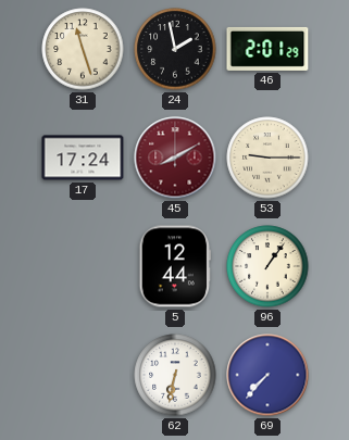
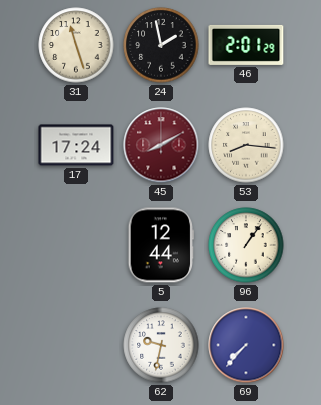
53: 9:15 -> 8:16 (246, 145)
62: 6:32 -> 9:32 (161, 345)
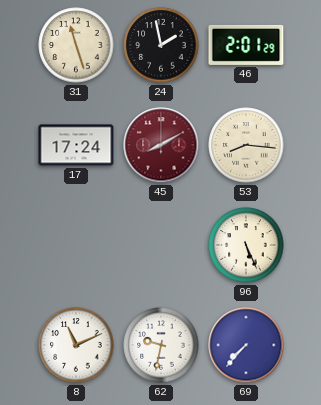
5: 12:44 -> none (160, 245)
96: 1:06 -> 5:26 (246, 245)
8: none -> 11:11 (76, 345)
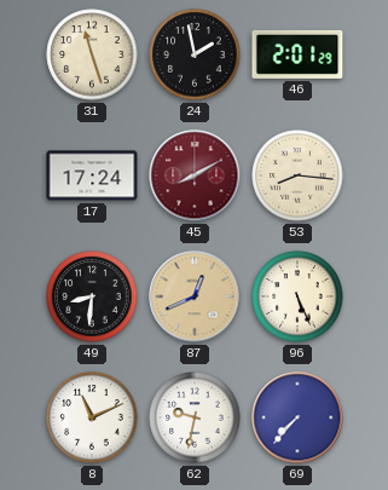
49: none -> 8:31 (92, 296)
87: none -> 12:41 (195, 296)
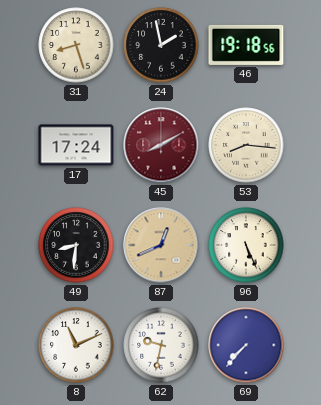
31: 11:27 -> 8:27 (76, 45)
46: 2:01 -> 19:18 (246, 45)
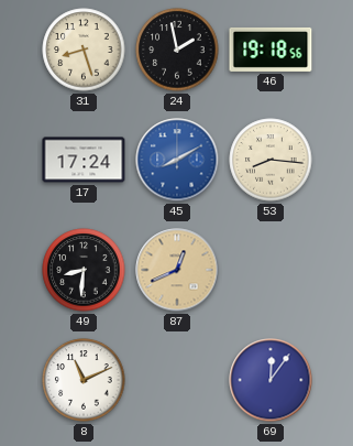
45 dial: burgundy -> blue (177, 160)
96: 5:26 -> none (246, 245)
62: 9:32 -> none (161, 345)
69: 7:37 -> 12:06 (271, 380)
